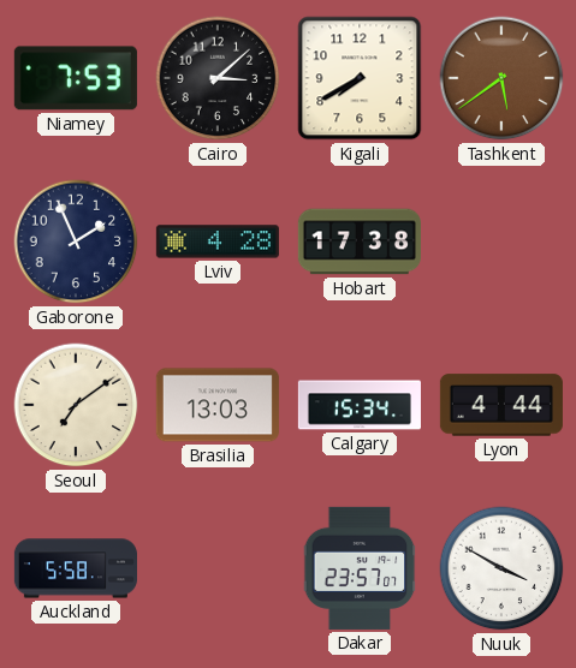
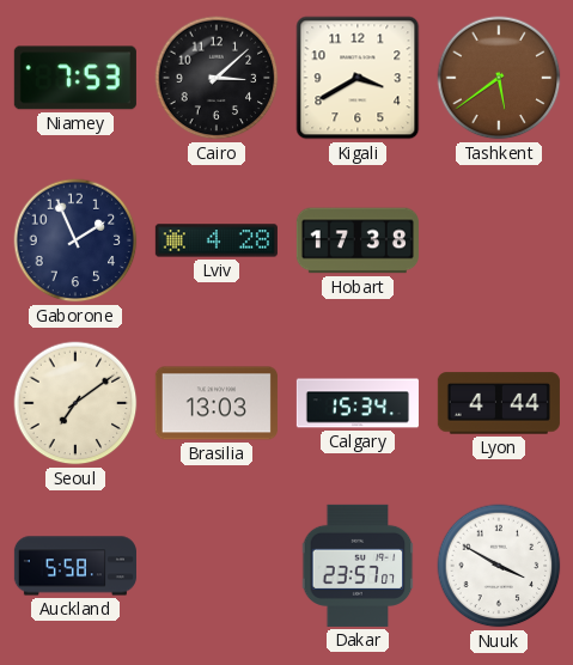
Kigali: 7:40 -> 3:40 (358, 78)
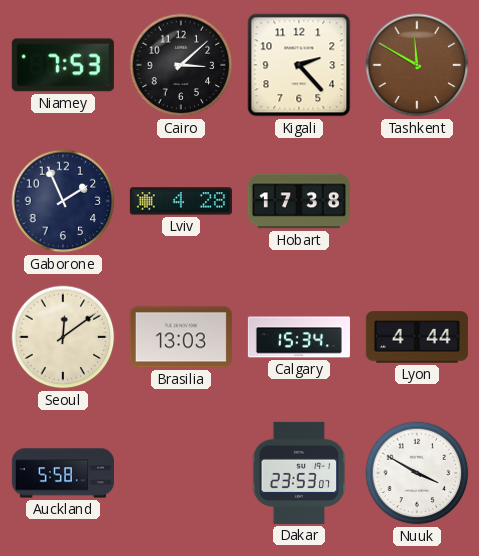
Kigali: 3:40 -> 2:23 (299, 65)
Tashkent: 5:39 -> 11:50 (417, 65)
Seoul: 7:09 -> 12:09 (63, 337)
Dakar: 23:57 -> 23:53 (299, 473)
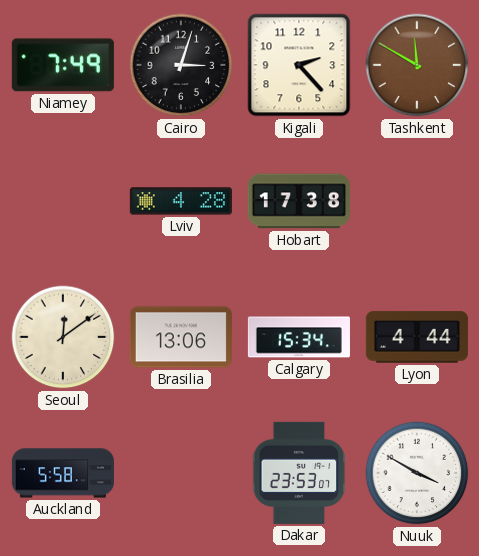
Niamey: 7:53 -> 7:49 (63, 65)
Cairo: 3:08 -> 3:03 (181, 65)
Gaborone: 1:56 -> none (63, 201)
Brasilia: 13:03 -> 13:06 (181, 337)
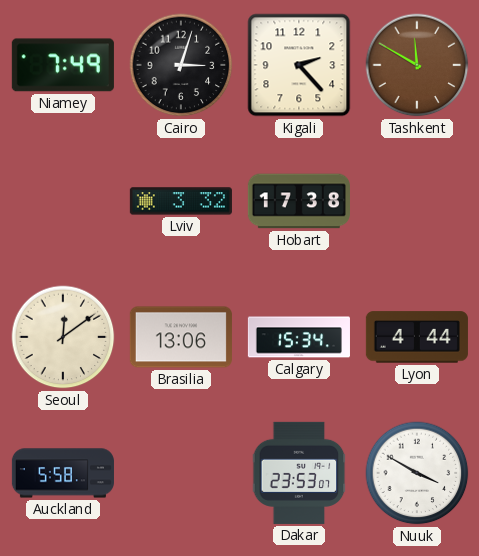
Lviv: 4:28 -> 3:32 (181, 201)
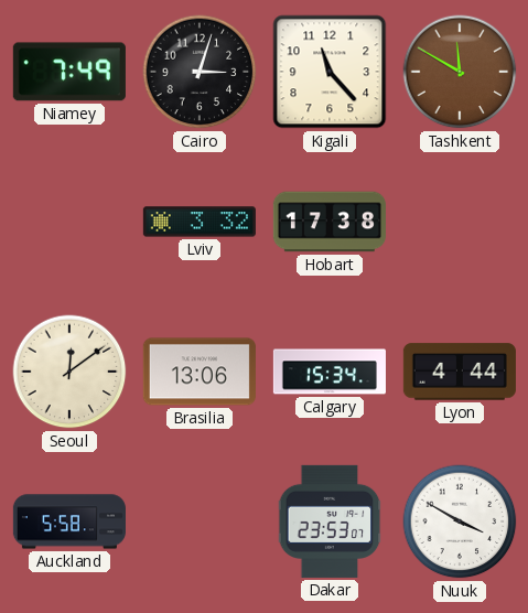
Kigali: 2:23 -> 11:23 (330, 72)
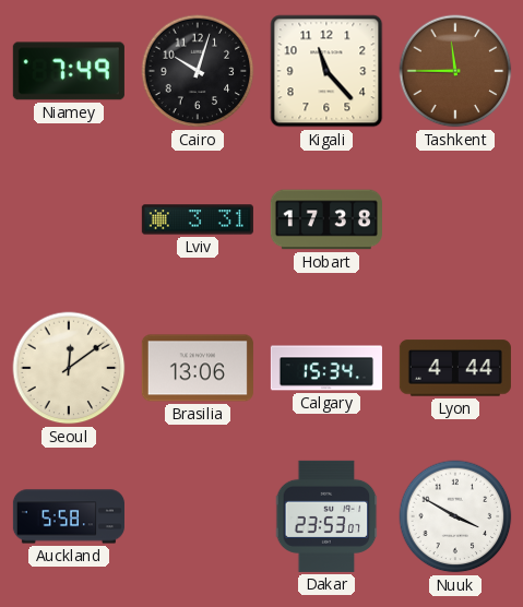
Cairo: 3:03 -> 10:03 (198, 71)
Tashkent: 11:50 -> 11:45 (455, 71)
Lviv: 3:32 -> 3:31 (198, 219)
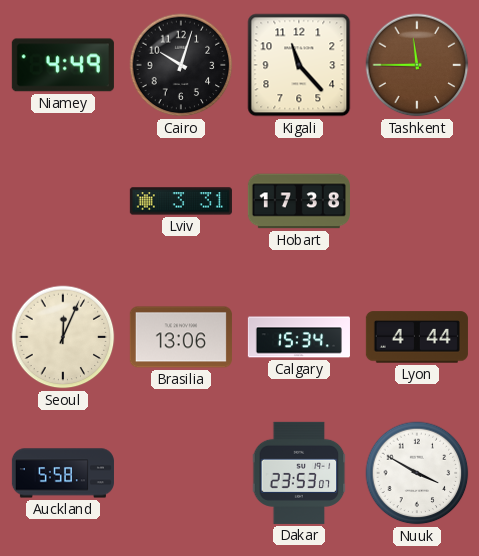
Niamey: 7:49 -> 4:49 (63, 65)
Seoul: 12:09 -> 12:04 (63, 337)
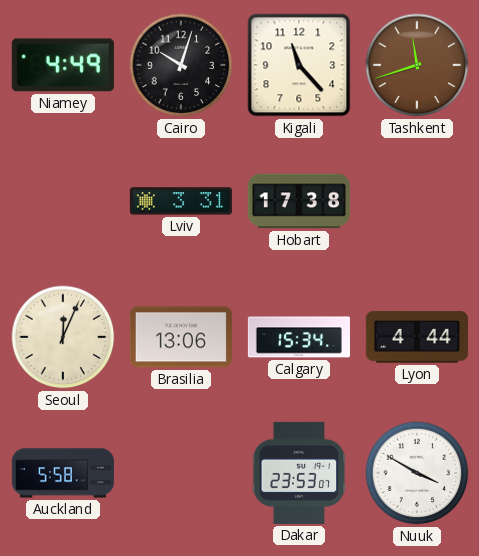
Tashkent: 11:45 -> 11:42 (417, 65)
